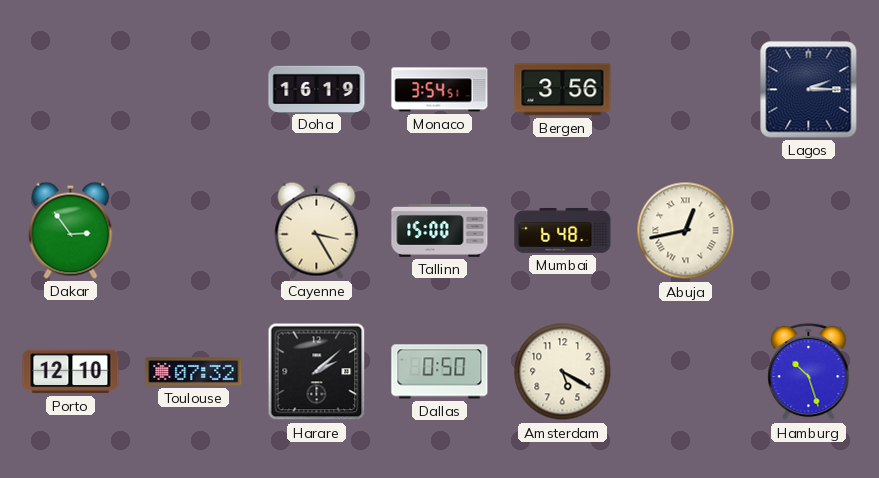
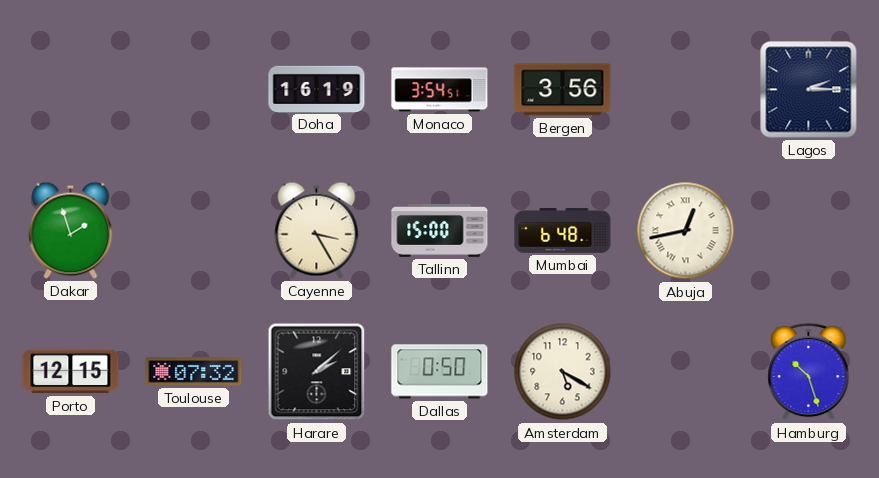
Dakar: 2:54 -> 1:57 (71, 230)
Porto: 12:10 -> 12:15 (71, 372)
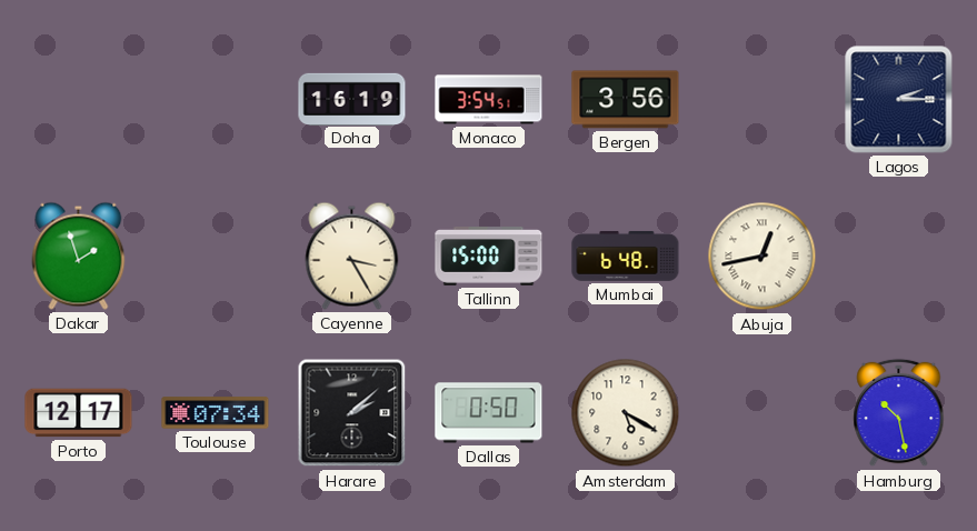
Porto: 12:15 -> 12:17 (79, 413)
Toulouse: 07:32 -> 07:34 (216, 413)
Hamburg: 10:27 -> 10:28 (899, 413)
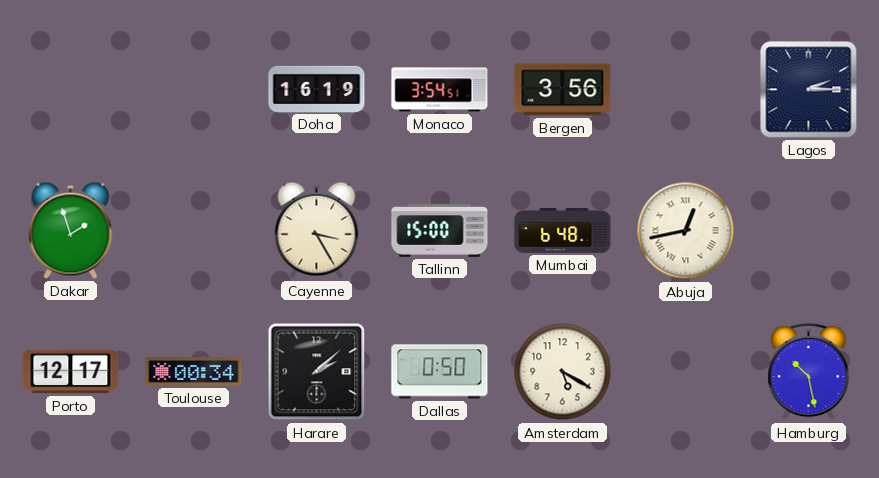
Toulouse: 07:34 -> 00:34 (194, 372)
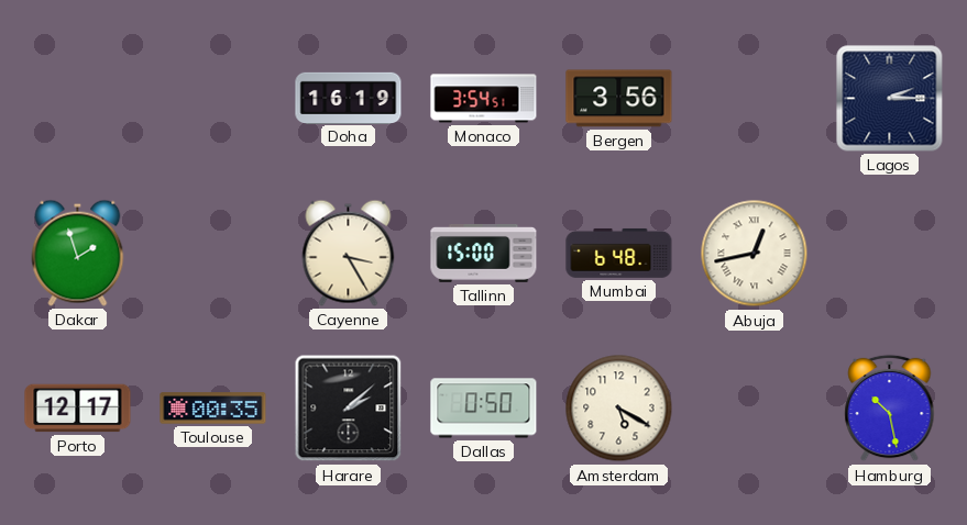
Toulouse: 00:34 -> 00:35 (213, 409)
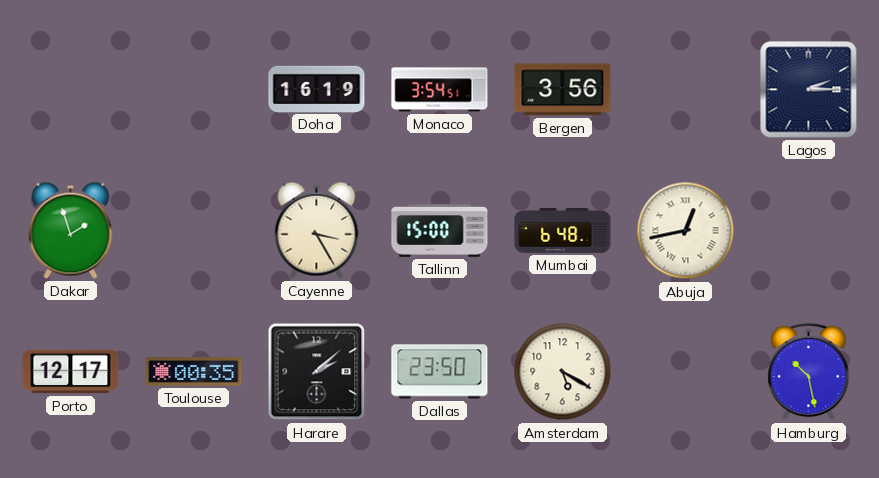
Dallas: 0:50 -> 23:50 (440, 372)
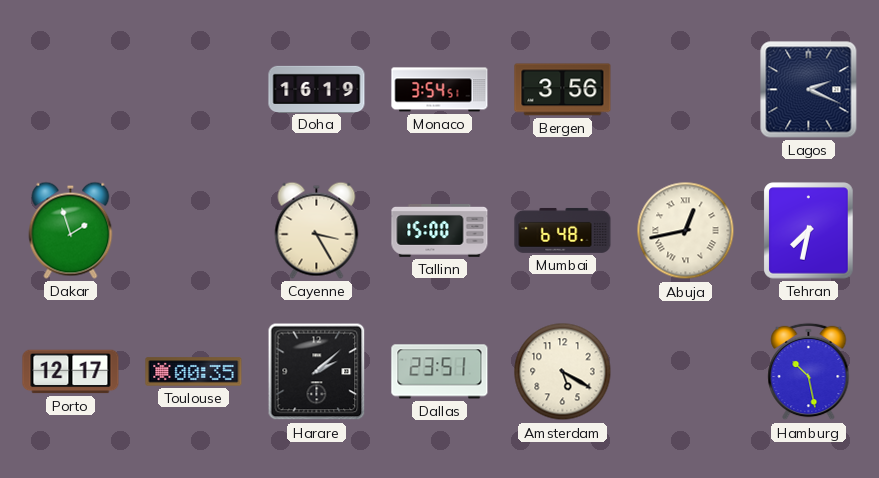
Lagos: 2:15 -> 2:19 (809, 90)
Tehran: none -> 7:32 (809, 231)
Dallas: 23:50 -> 23:51 (440, 372)
